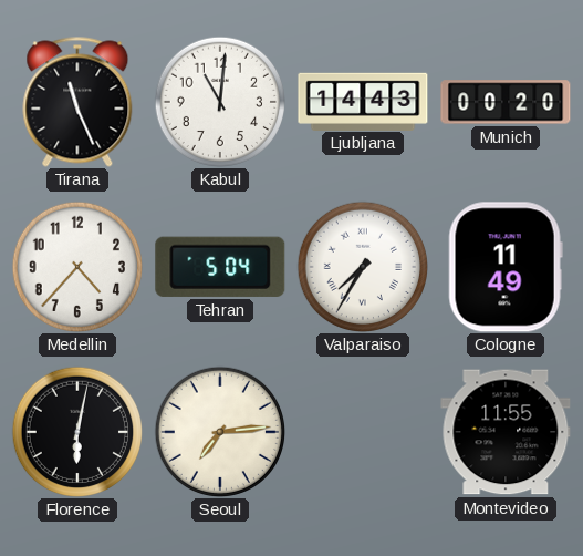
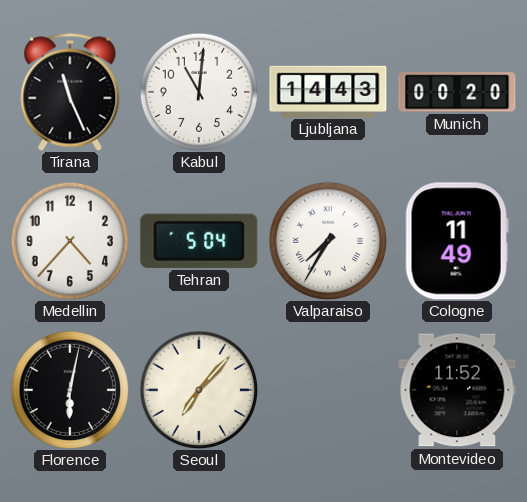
Seoul: 7:14 -> 7:07 (198, 389)
Montevideo: 11:55 -> 11:52 (457, 390)
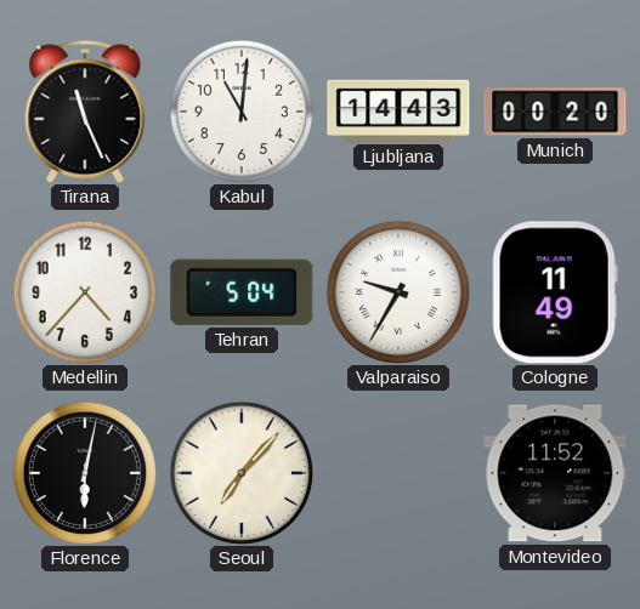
Valparaiso: 7:35 -> 9:35 (397, 291)
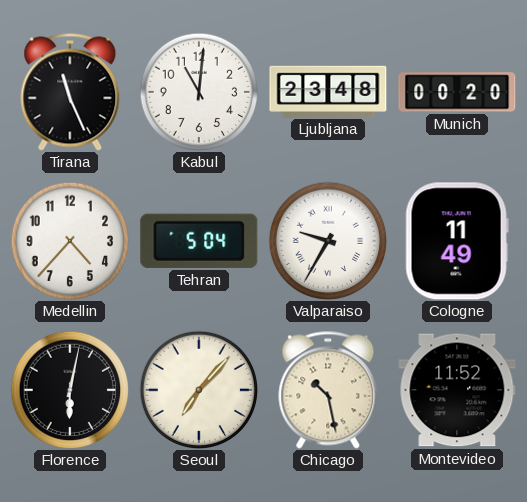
Ljubljana: 14:43 -> 23:48 (328, 91)
Chicago: none -> 10:28 (328, 390)
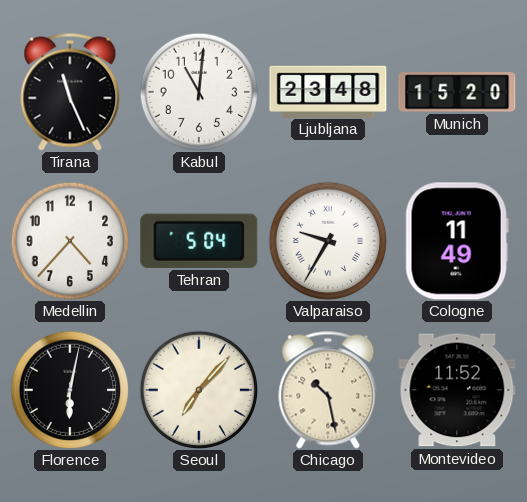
Munich: 00:20 -> 15:20 (457, 92)
